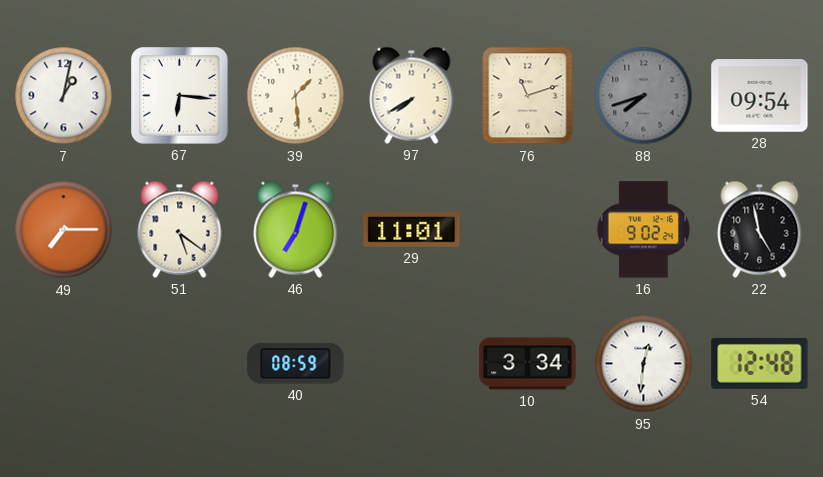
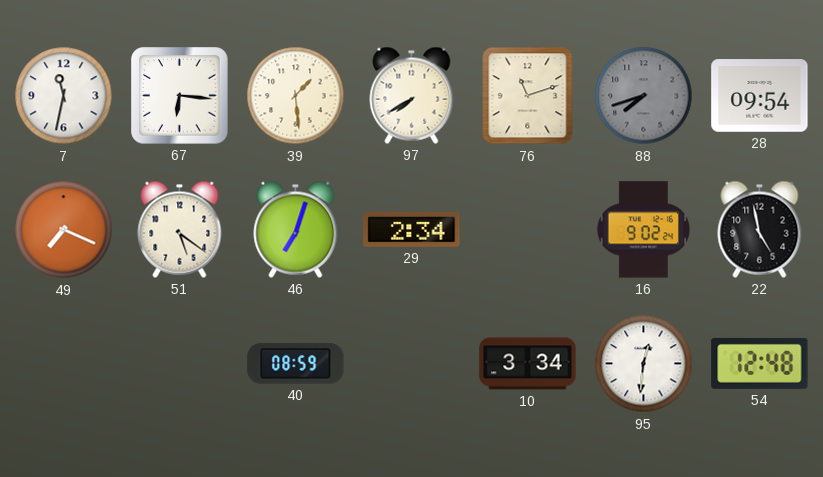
7: 1:02 -> 11:32 (64, 96)
49: 7:15 -> 7:19 (64, 230)
29: 11:01 -> 2:34 (412, 229)
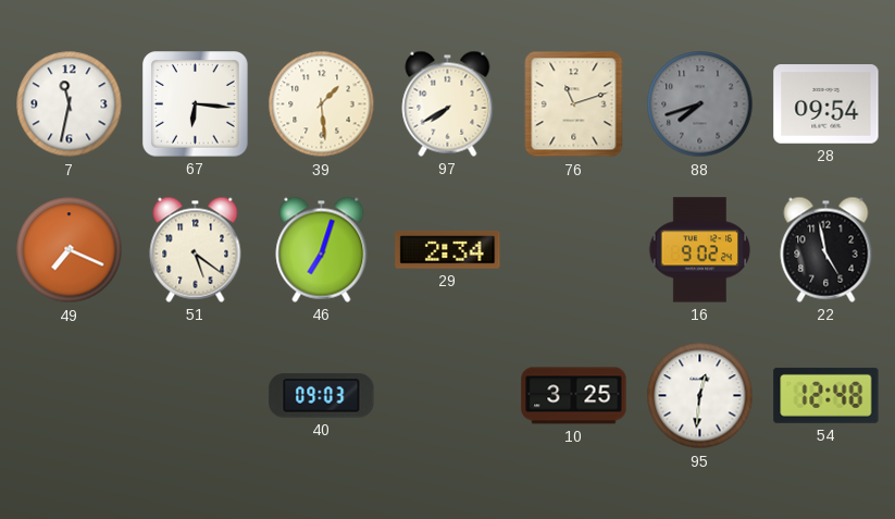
40: 08:59 -> 09:03 (322, 396)
10: 3:34 -> 3:25 (574, 396)
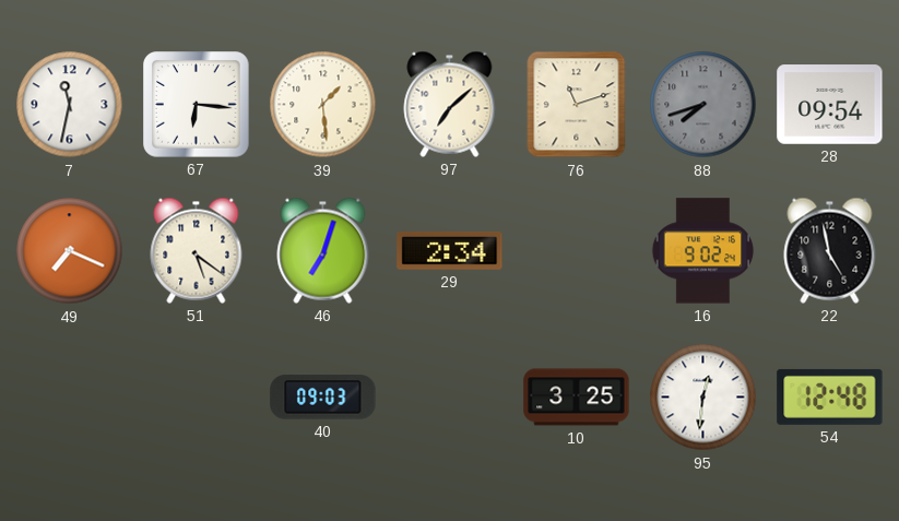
97: 7:40 -> 7:08 (450, 104)
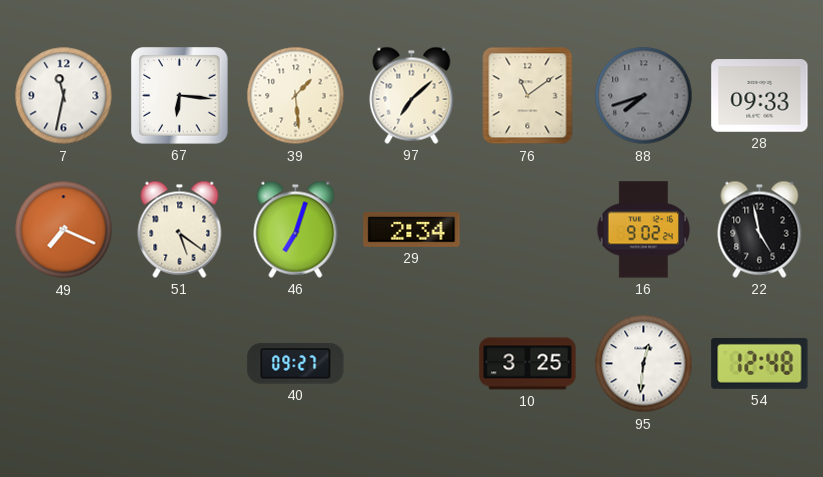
76: 11:12 -> 11:09 (528, 96)
28: 09:54 -> 09:33 (760, 96)
40: 09:03 -> 09:27 (296, 364)
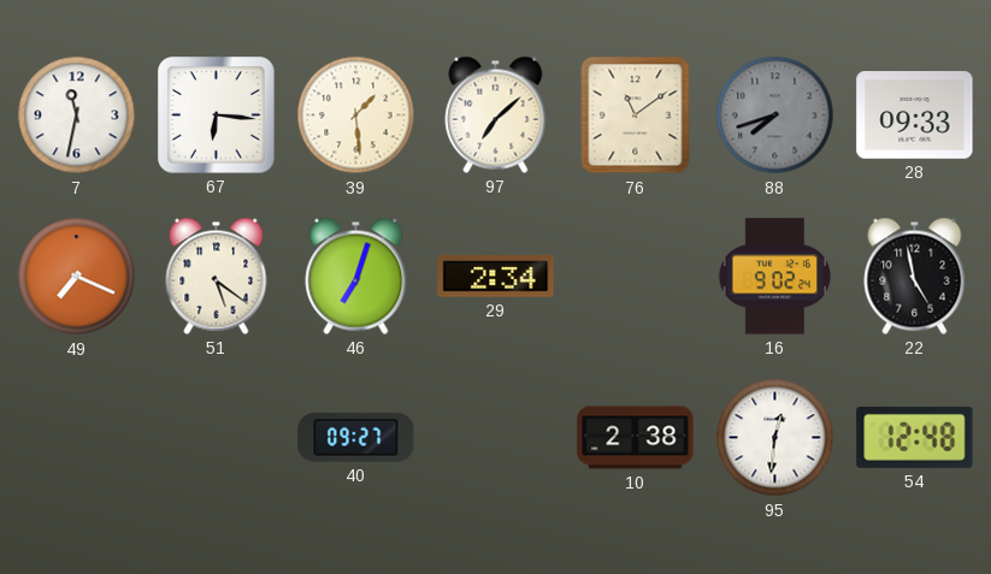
10: 3:25 -> 2:38 (636, 438)
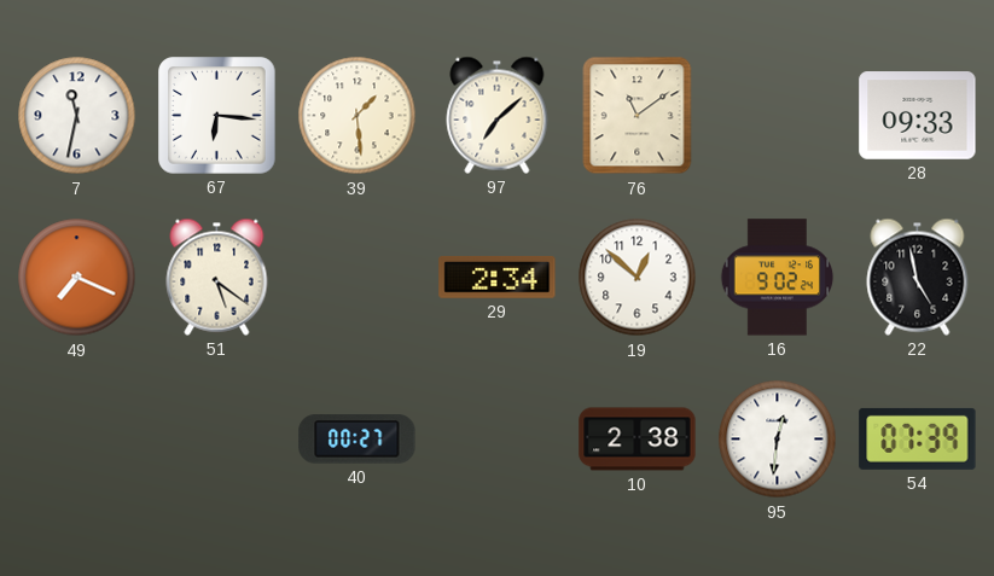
88: 7:42 -> none (775, 116)
46: 7:03 -> none (356, 276)
19: none -> 12:52 (638, 278)
40: 09:27 -> 00:27 (358, 440)
54: 12:48 -> 07:39 (918, 438)
